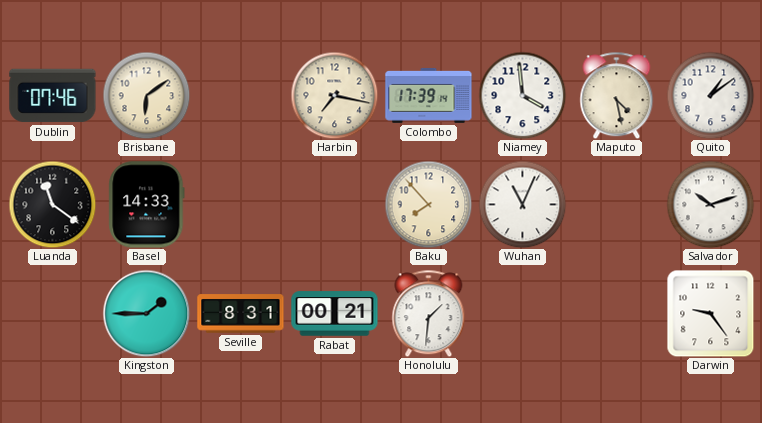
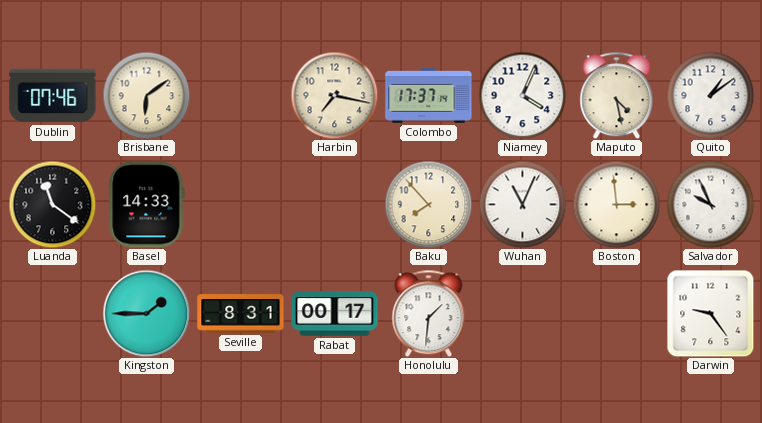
Colombo: 17:39 -> 17:37 (429, 95)
Niamey: 3:59 -> 4:04 (522, 95)
Boston: none -> 2:59 (616, 204)
Salvador: 10:12 -> 9:56 (710, 204)
Rabat: 00:21 -> 00:17 (335, 314)
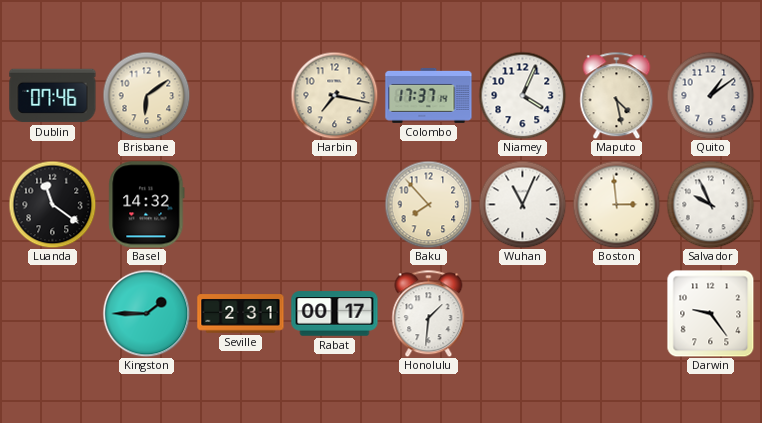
Basel: 14:33 -> 14:32 (147, 205)
Seville: 8:31 -> 2:31 (241, 314)
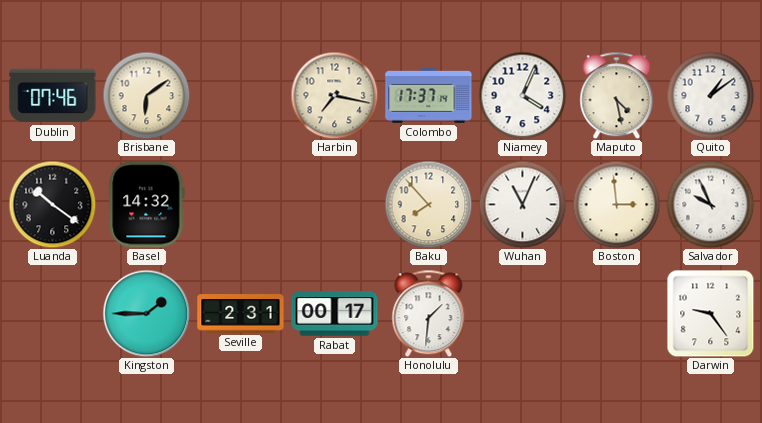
Luanda: 11:21 -> 10:21 (52, 204)
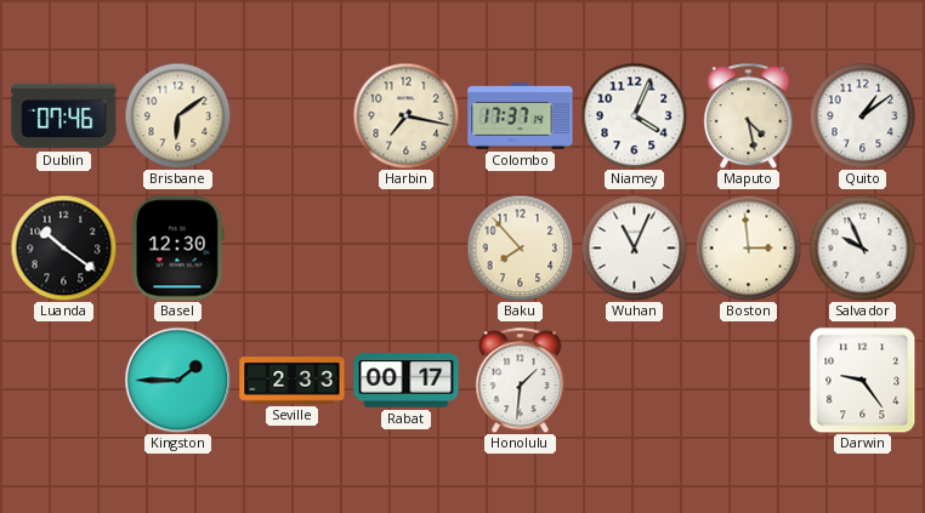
Basel: 14:32 -> 12:30 (178, 249)
Seville: 2:31 -> 2:33 (293, 381)
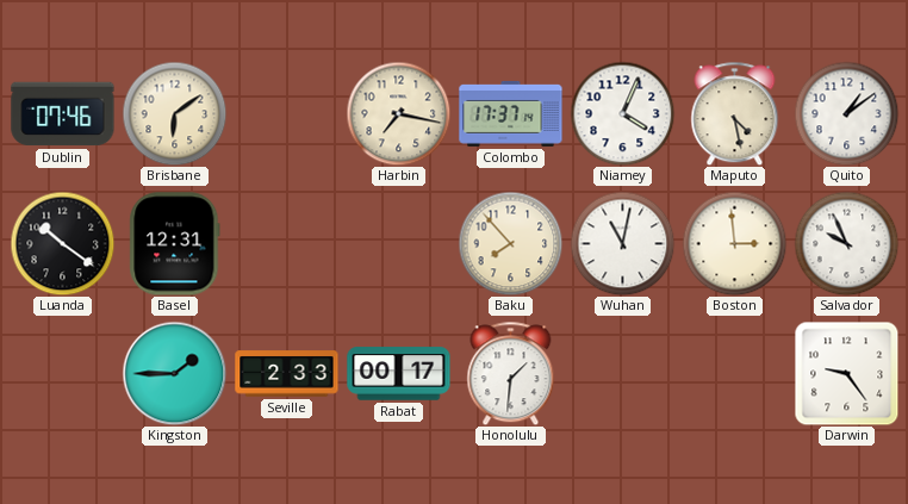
Basel: 12:30 -> 12:31 (175, 244)
Wuhan: 11:04 -> 11:02 (622, 243)
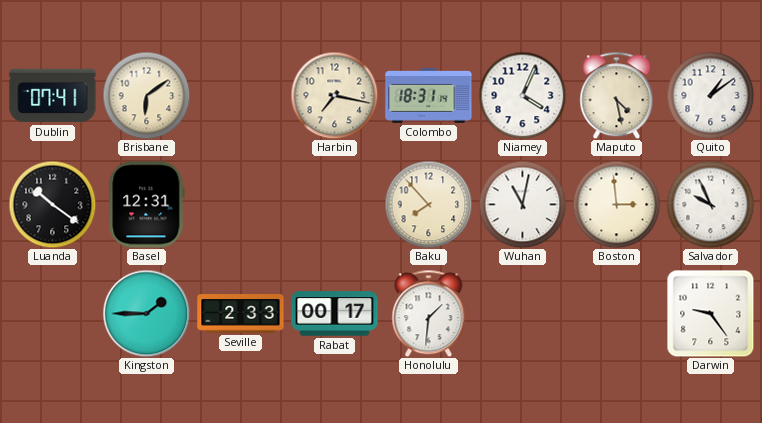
Dublin: 07:46 -> 07:41 (53, 96)
Colombo: 17:37 -> 18:31 (429, 95)
